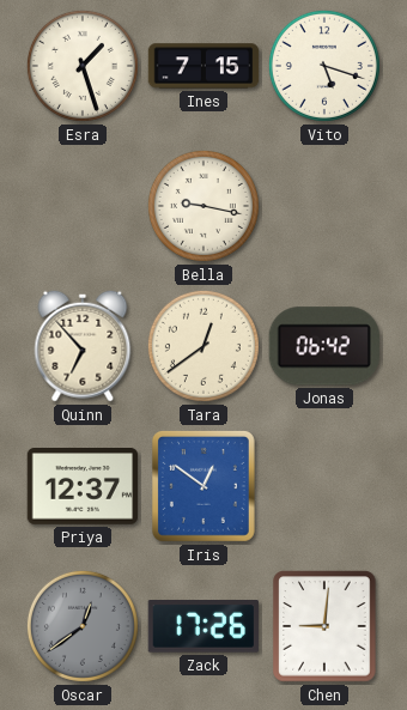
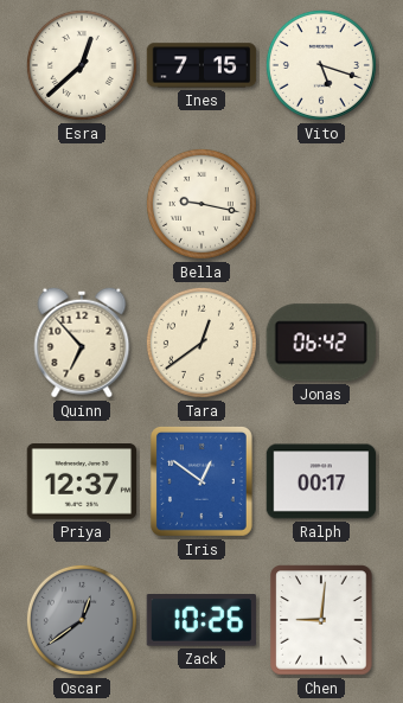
Esra: 1:27 -> 12:38 (82, 65)
Ralph: none -> 00:17 (321, 481)
Zack: 17:26 -> 10:26 (200, 621)
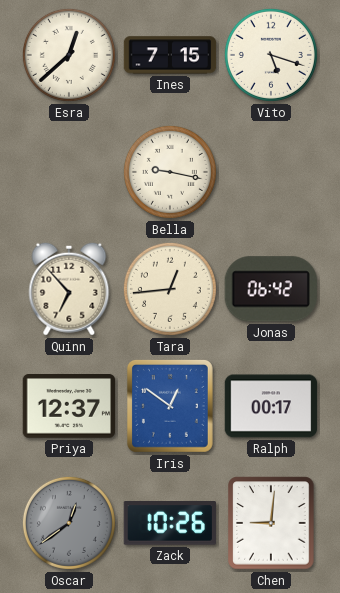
Tara: 12:39 -> 12:44 (170, 289)
